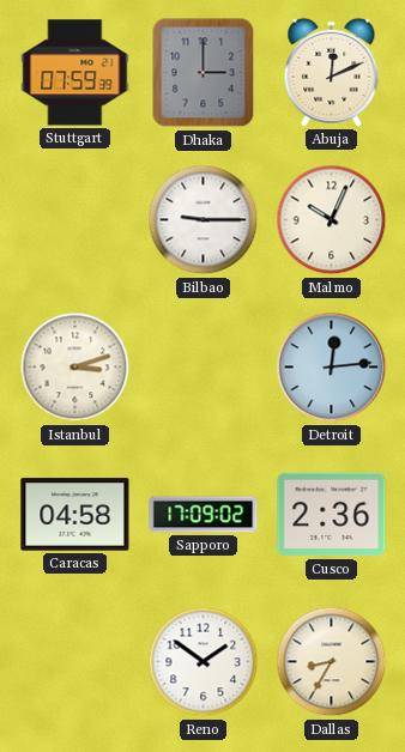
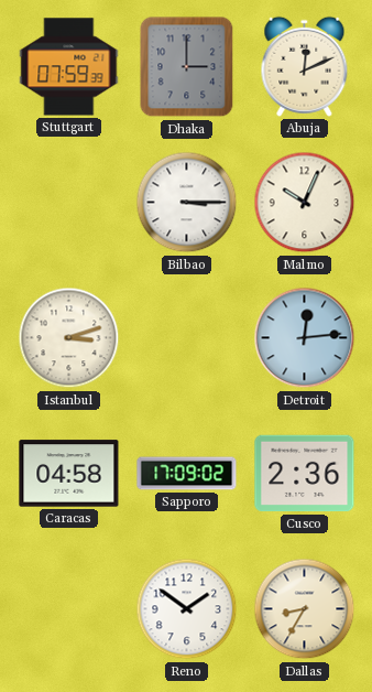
Bilbao: 9:15 -> 3:15 (187, 203)
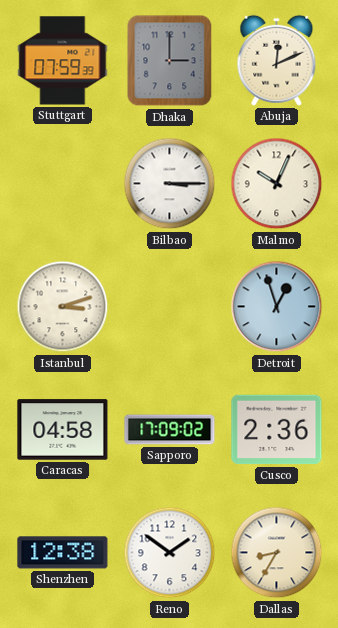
Detroit: 12:14 -> 12:57 (277, 307)
Shenzhen: none -> 12:38 (63, 553)
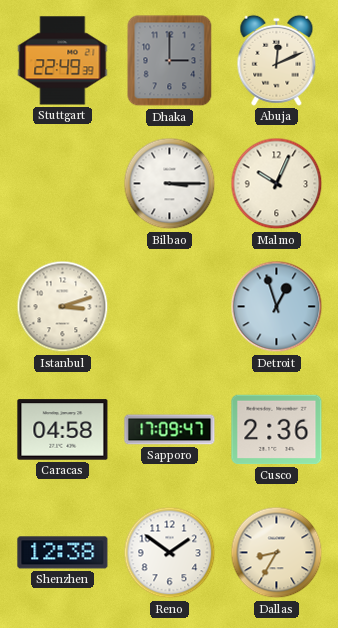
Stuttgart: 07:59 -> 22:49 (63, 61)
Sapporo: 17:09:02 -> 17:09:47 (170, 430)
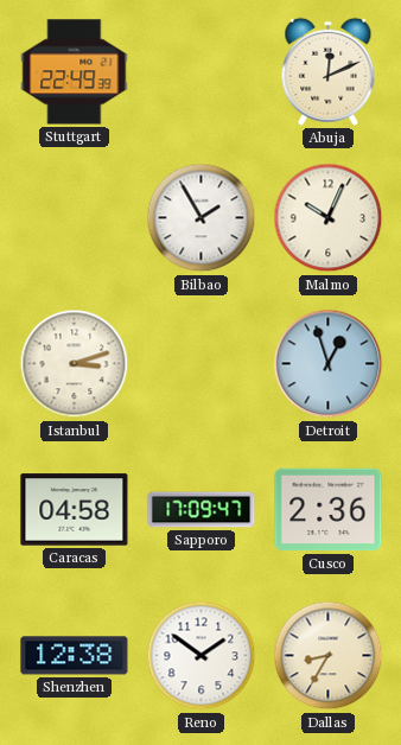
Dhaka: 3:00 -> none (170, 61)
Bilbao: 3:15 -> 1:55 (202, 218)
